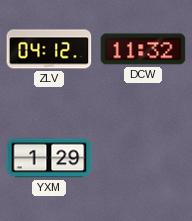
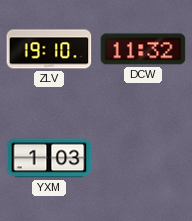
ZLV: 04:12 -> 19:10 (49, 49)
YXM: 1:29 -> 1:03 (49, 158)
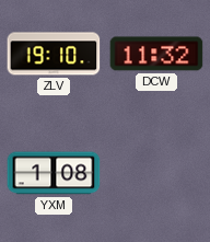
YXM: 1:03 -> 1:08 (54, 173)
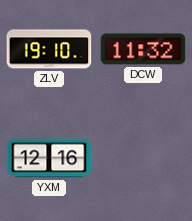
YXM: 1:08 -> 12:16 (49, 158)
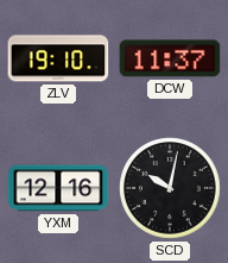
DCW: 11:32 -> 11:37 (170, 58)
SCD: none -> 10:02 (170, 188)
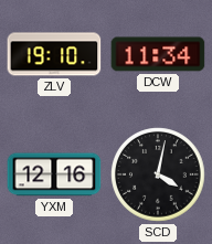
DCW: 11:37 -> 11:34 (158, 54)
SCD: 10:02 -> 4:02 (158, 174)
